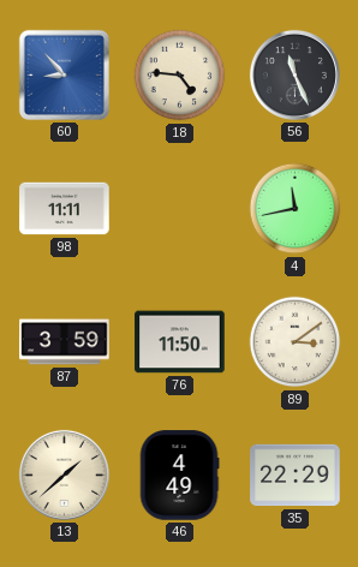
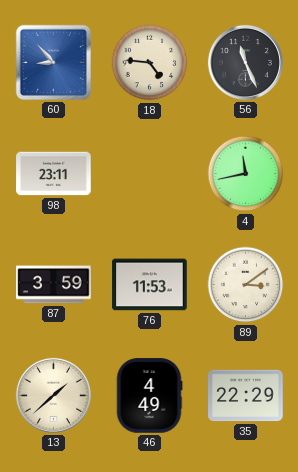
98: 11:11 -> 23:11 (54, 174)
76: 11:50 -> 11:53 (150, 285)
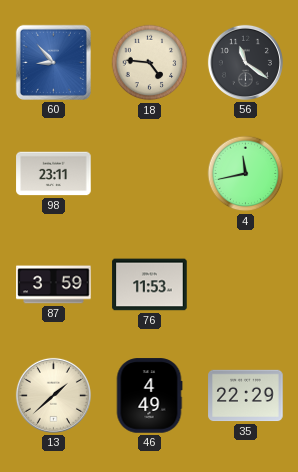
56: 11:26 -> 11:21 (245, 62)
89: 3:09 -> none (246, 285)
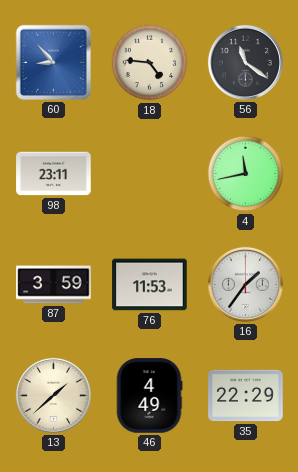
16: none -> 1:36 (245, 284)
